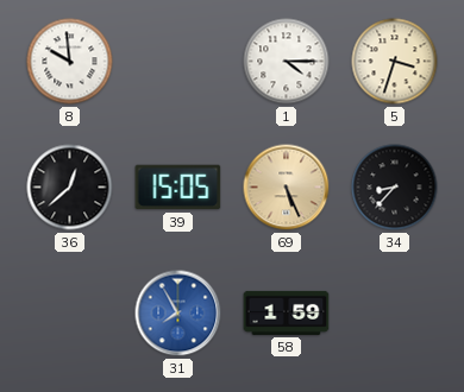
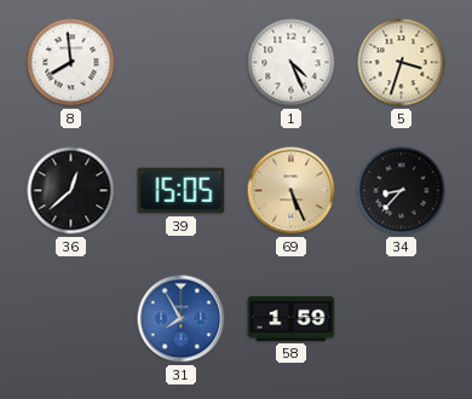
8: 9:59 -> 7:59 (71, 63)
1: 4:15 -> 4:26 (292, 63)
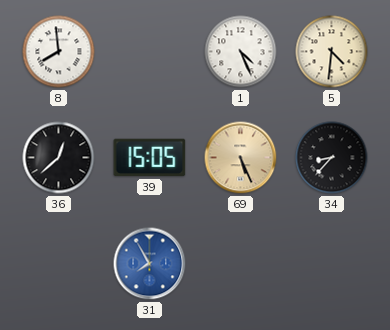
5: 3:33 -> 4:31 (332, 52)
58: 1:59 -> none (292, 318)
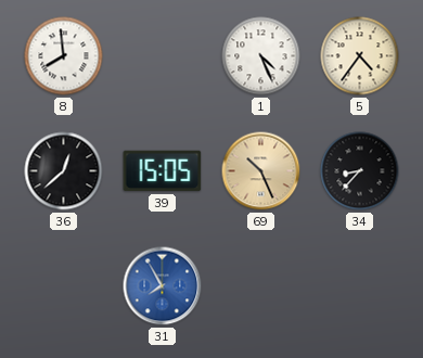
5: 4:31 -> 4:36 (360, 56)
69: 5:26 -> 10:26 (261, 171)
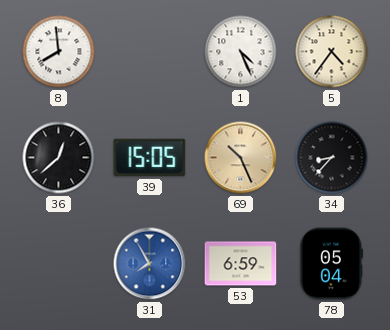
53: none -> 6:59 (241, 264)
78: none -> 05:04 (331, 264)
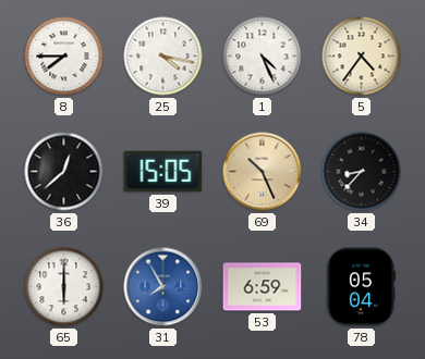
8: 7:59 -> 7:45 (64, 57)
25: none -> 4:17 (163, 57)
65: none -> 6:00 (64, 287)
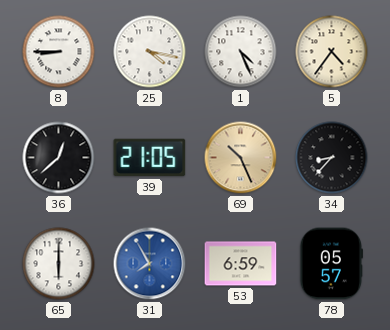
8: 7:45 -> 8:45 (59, 52)
39: 15:05 -> 21:05 (150, 158)
78: 05:04 -> 05:57 (331, 264)
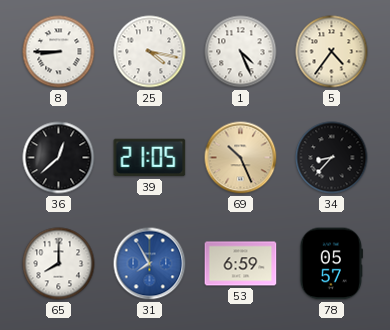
65: 6:00 -> 8:00 (59, 264)
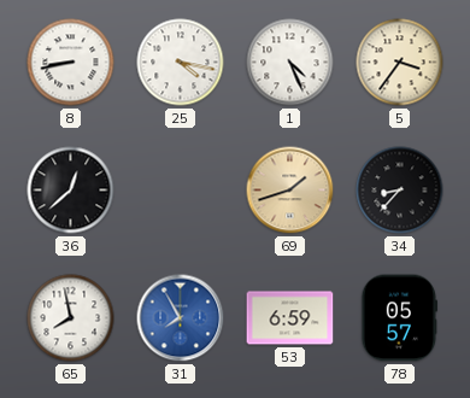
8: 8:45 -> 8:43 (71, 63)
5: 4:36 -> 3:36 (400, 63)
39: 21:05 -> none (150, 158)
69: 10:26 -> 1:42 (290, 191)
65: 8:00 -> 7:58 (71, 318)
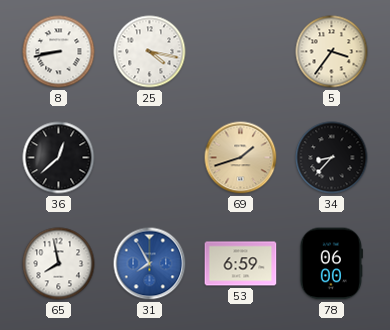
1: 4:26 -> none (290, 63)
78: 05:57 -> 06:00 (331, 264)
